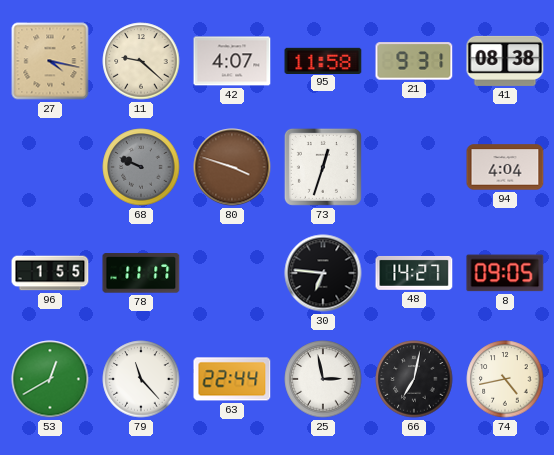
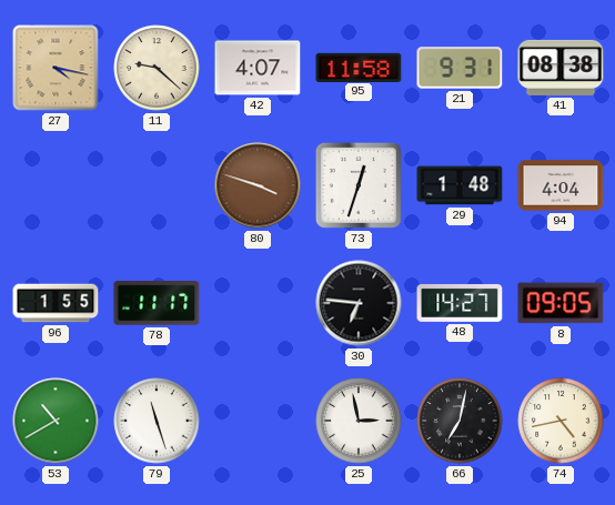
68: 9:49 -> none (141, 167)
29: none -> 1:48 (460, 185)
53: 12:40 -> 10:40 (56, 421)
79: 11:23 -> 11:27 (157, 421)
63: 22:44 -> none (232, 379)
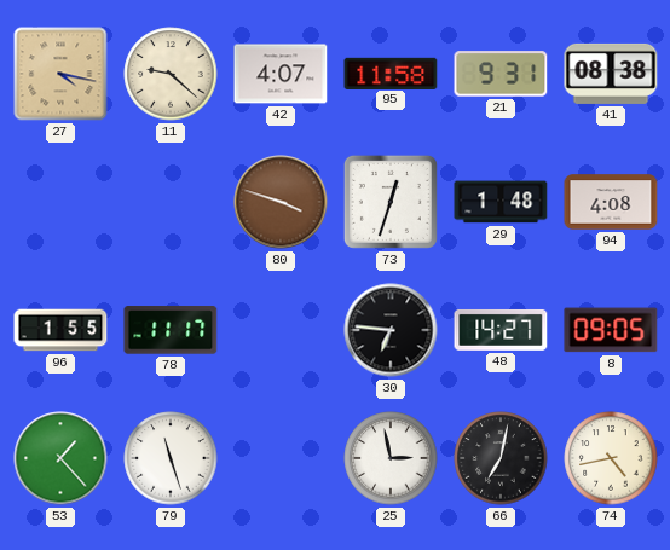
94: 4:04 -> 4:08 (611, 202)
53: 10:40 -> 1:23 (60, 458)
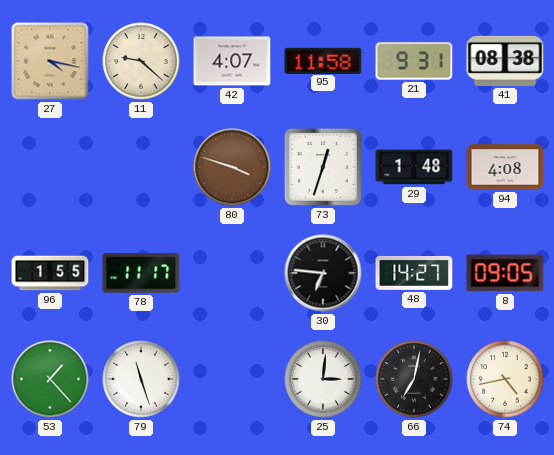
25: 2:58 -> 3:01 (323, 379)
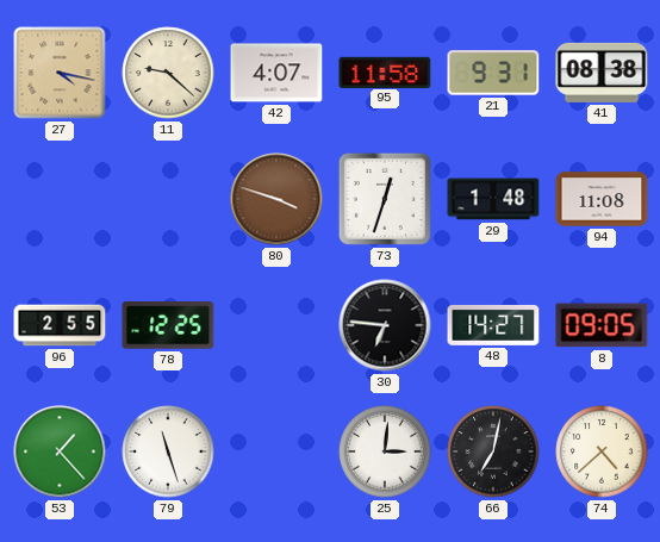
94: 4:08 -> 11:08 (602, 199)
96: 1:55 -> 2:55 (60, 325)
78: 11:17 -> 12:25 (168, 325)
74: 4:43 -> 4:38 (602, 451)
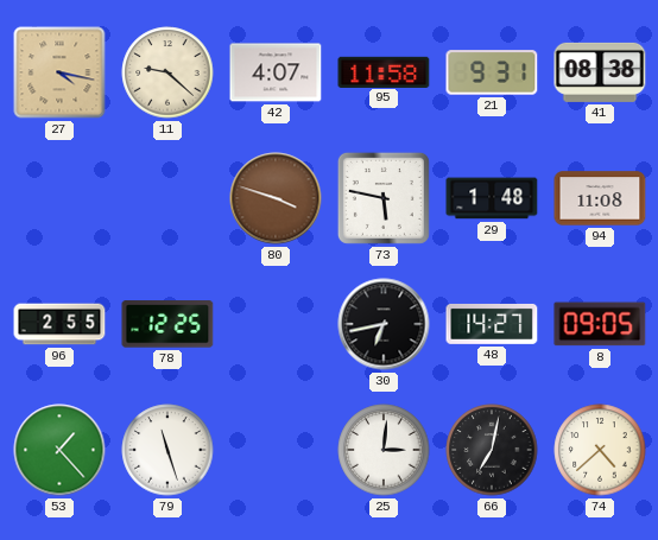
73: 12:33 -> 5:47 (384, 198)
30: 6:46 -> 6:43 (384, 324)
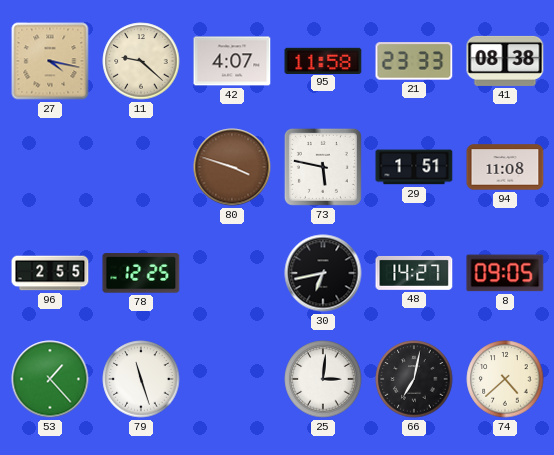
21: 9:31 -> 23:33 (414, 61)
29: 1:48 -> 1:51 (414, 167)
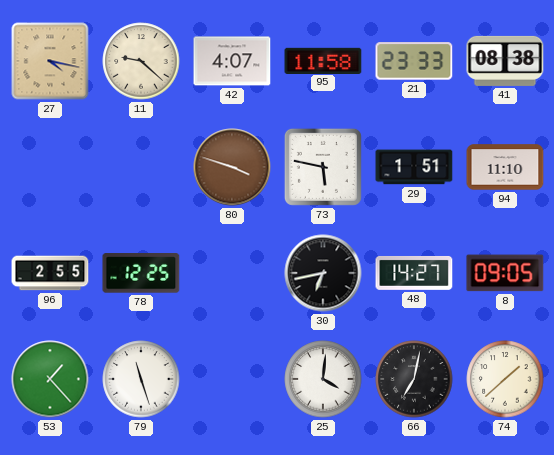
94: 11:08 -> 11:10 (505, 167)
25: 3:01 -> 4:01 (323, 379)
74: 4:38 -> 1:38 (505, 379)
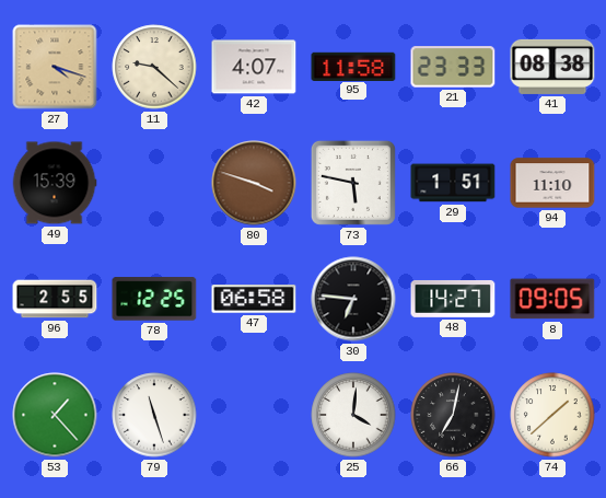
27: 4:17 -> 4:18 (55, 67)
49: none -> 15:39 (55, 183)
47: none -> 06:58 (254, 299)
30: 6:43 -> 6:46 (353, 299)
